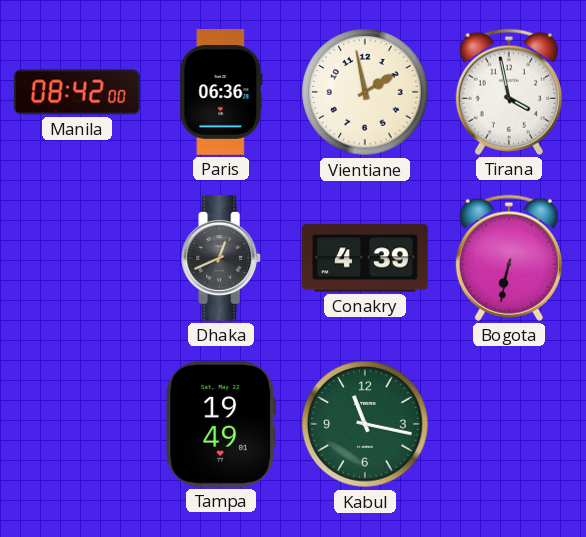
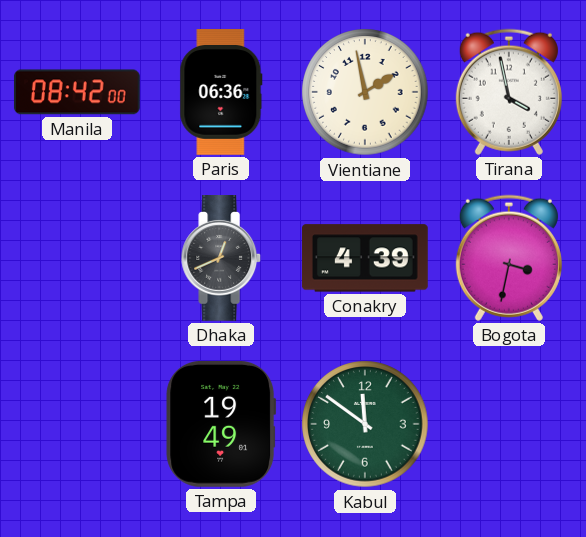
Bogota: 6:32 -> 3:32 (509, 258)
Kabul: 11:17 -> 11:51 (365, 424)
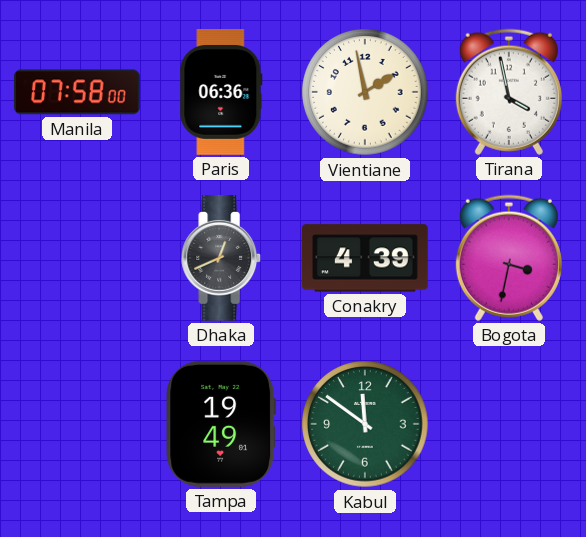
Manila: 08:42 -> 07:58 (77, 92)
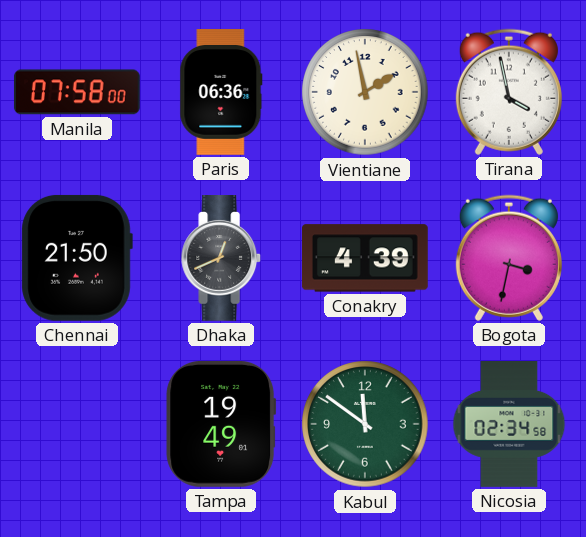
Chennai: none -> 21:50 (77, 258)
Nicosia: none -> 02:34 (509, 425)
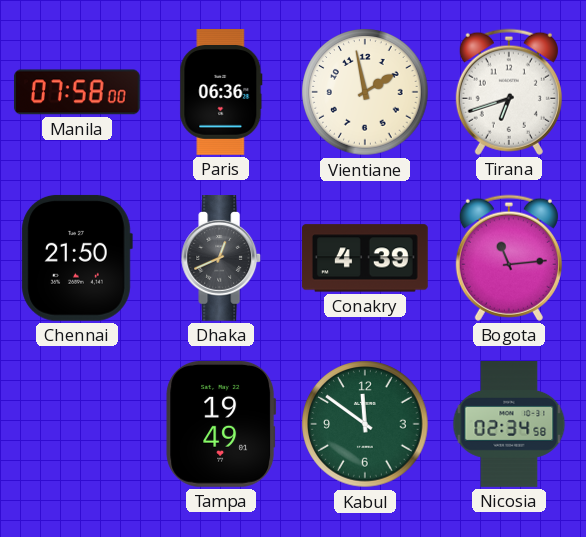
Tirana: 3:58 -> 6:42 (509, 92)
Bogota: 3:32 -> 11:14 (509, 258)
